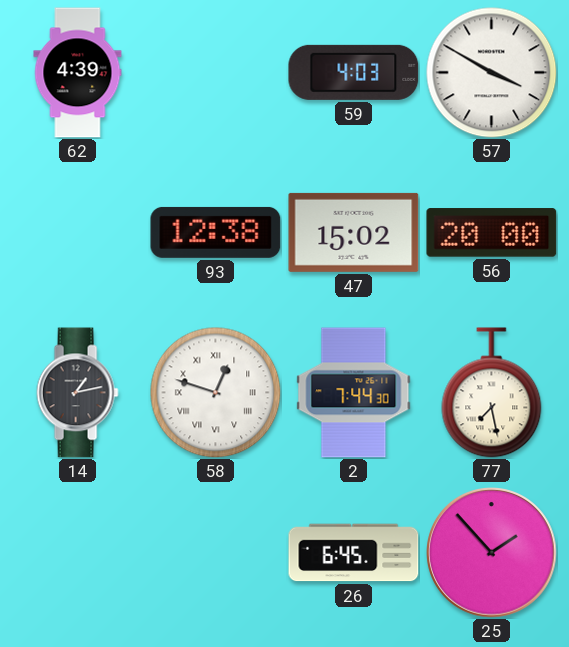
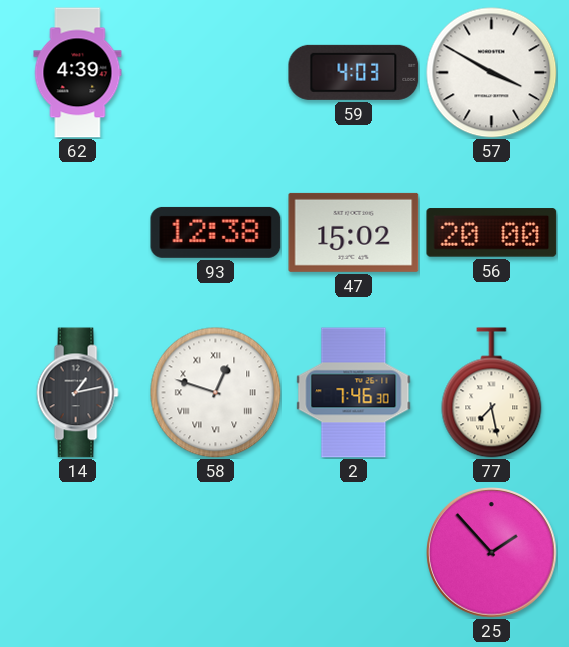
2: 7:44 -> 7:46 (354, 393)
26: 6:45 -> none (354, 553)
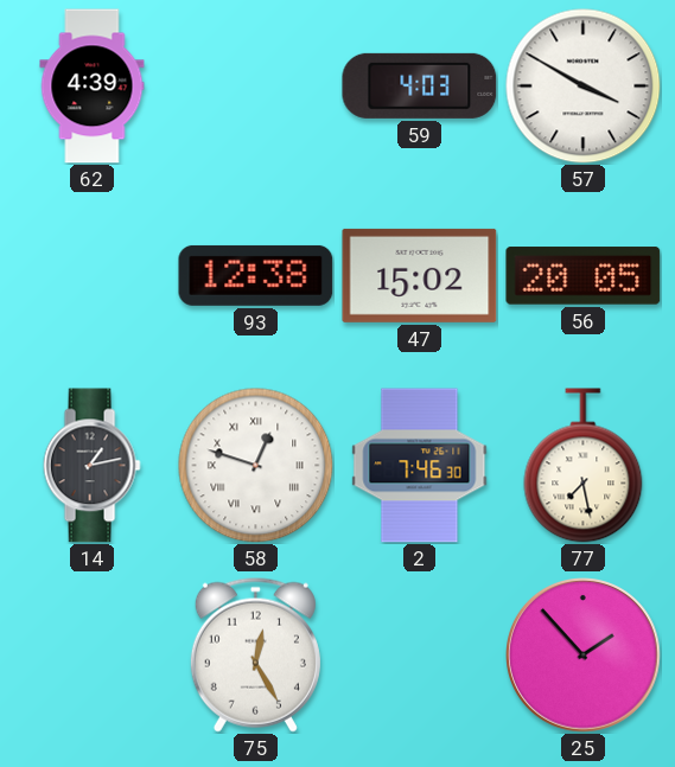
56: 20:00 -> 20:05 (584, 276)
75: none -> 12:25 (255, 654)
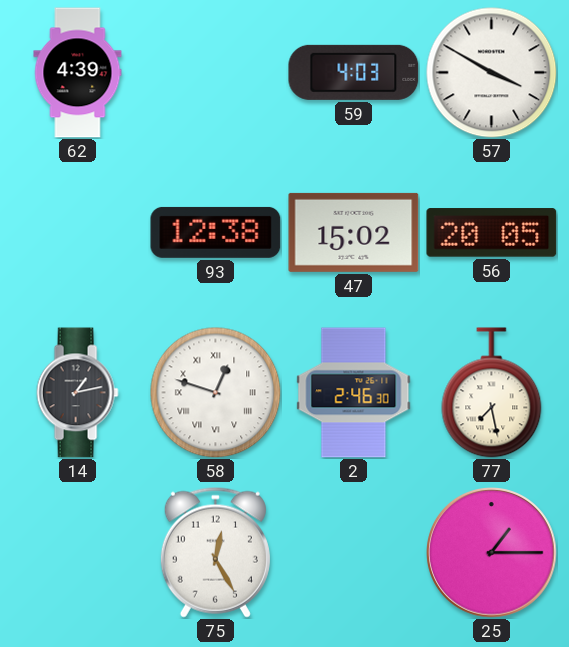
2: 7:46 -> 2:46 (354, 393)
25: 1:53 -> 1:15 (492, 553)
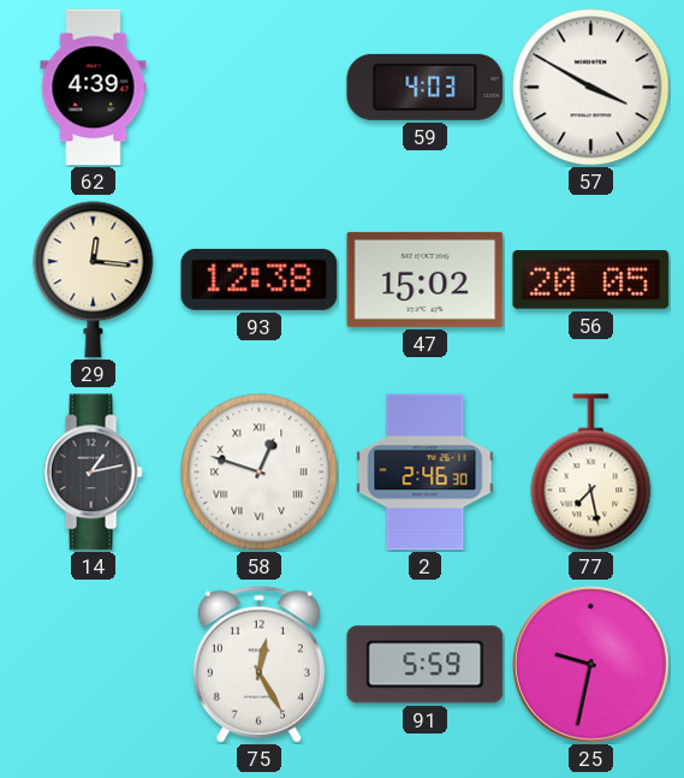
29: none -> 12:16 (94, 280)
91: none -> 5:59 (426, 665)
25: 1:15 -> 9:32 (591, 665)
